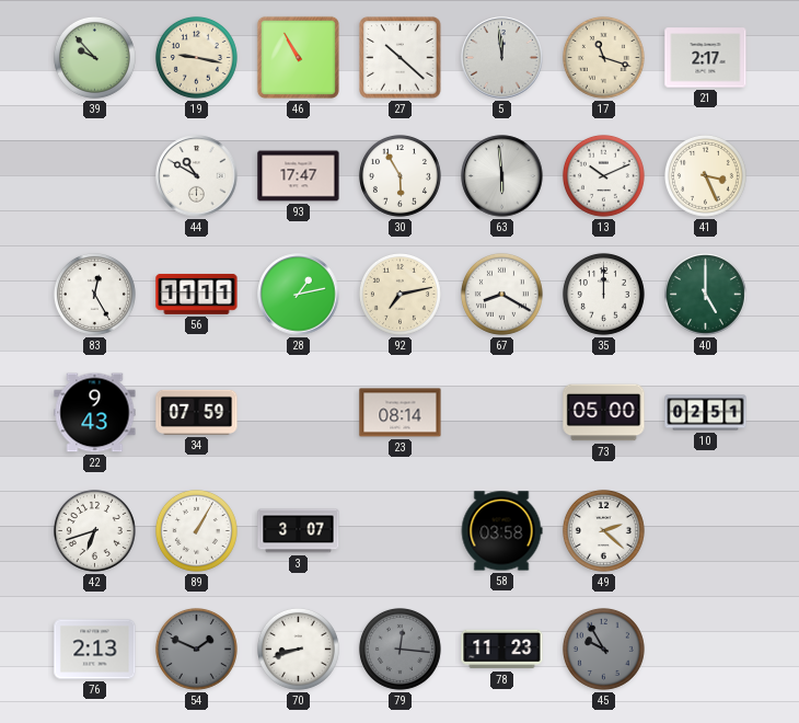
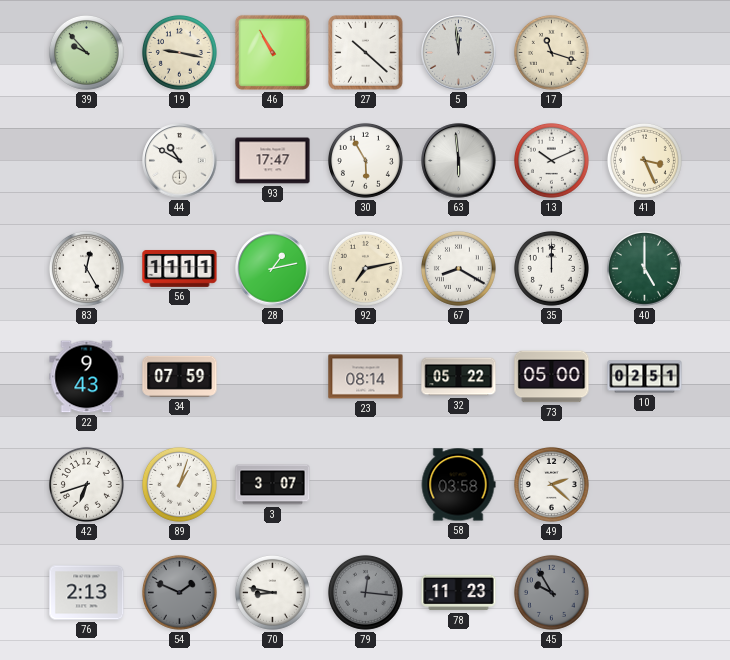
21: 2:17 -> none (706, 58)
32: none -> 05:22 (459, 377)
89: 1:05 -> 1:03 (179, 484)
70: 8:42 -> 8:47 (272, 592)
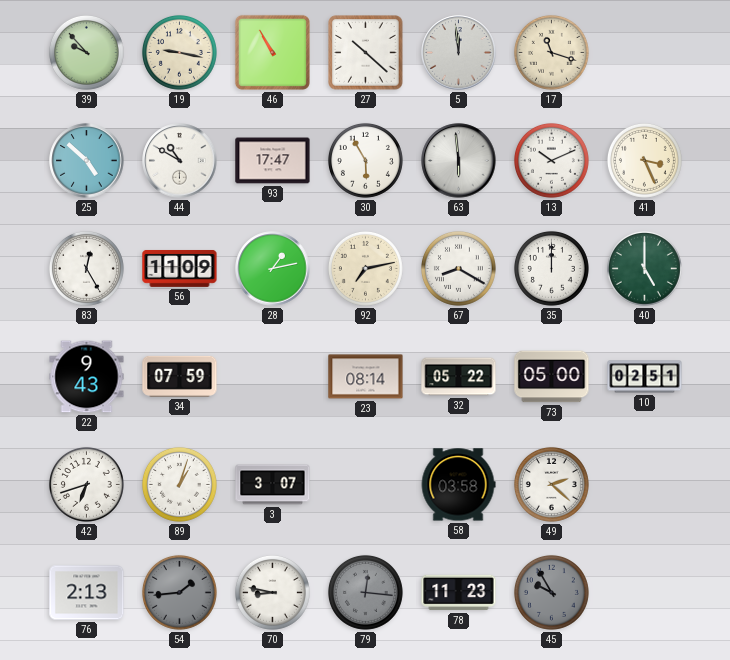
25: none -> 4:52 (87, 161)
56: 11:11 -> 11:09 (180, 268)
54: 1:49 -> 1:44 (179, 592)
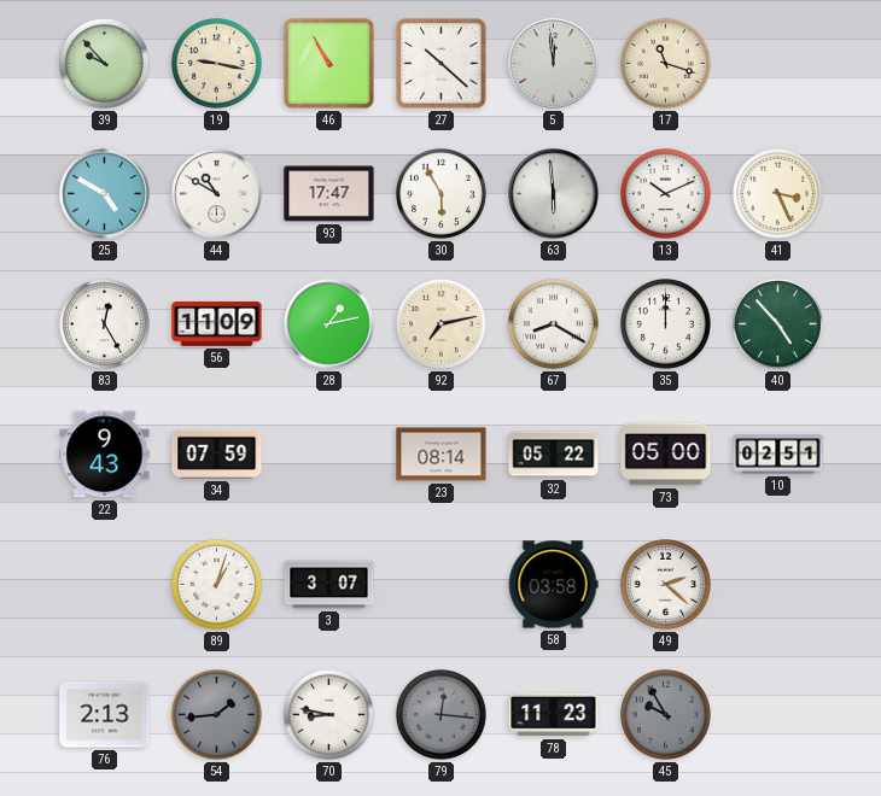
25: 4:52 -> 4:50 (105, 194)
40: 5:00 -> 4:53 (777, 323)
42: 6:42 -> none (86, 484)
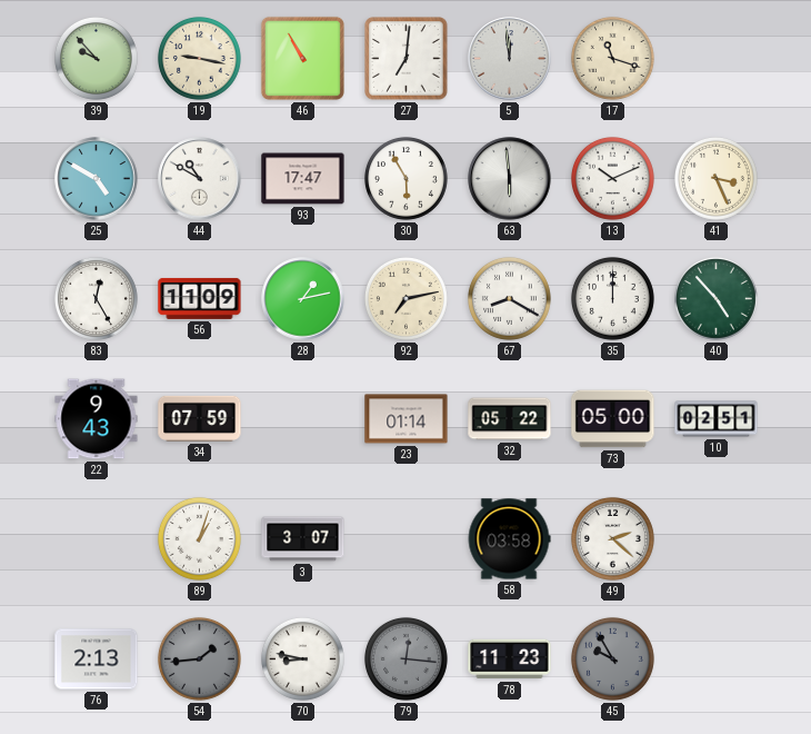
27: 10:22 -> 7:01 (407, 59)
23: 08:14 -> 01:14 (407, 419)
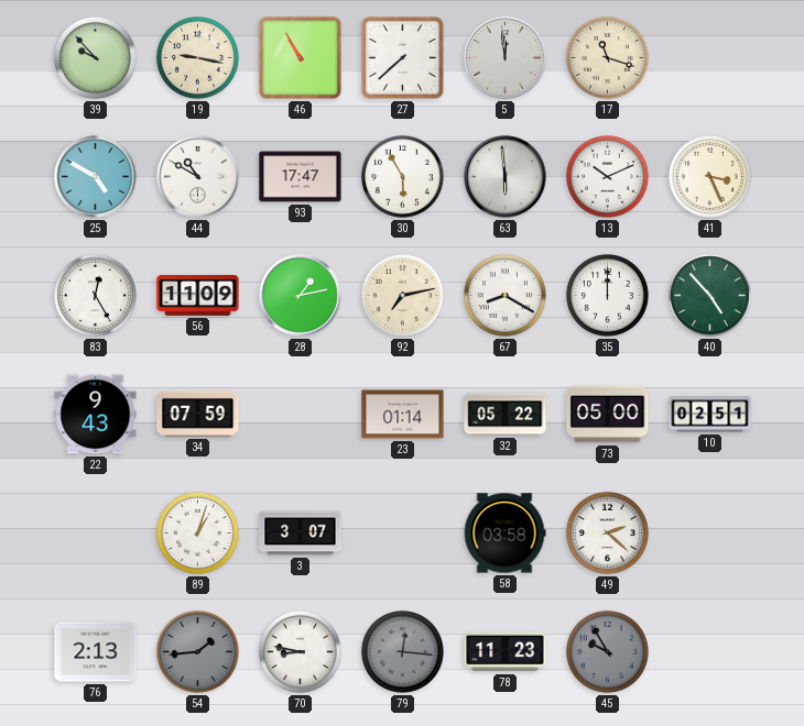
27: 7:01 -> 7:38 (403, 58)
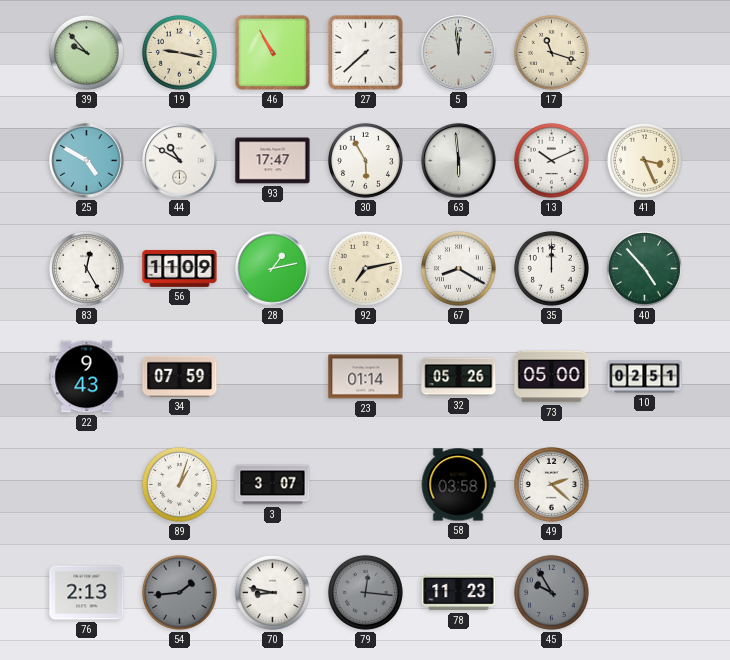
32: 05:22 -> 05:26 (459, 377)
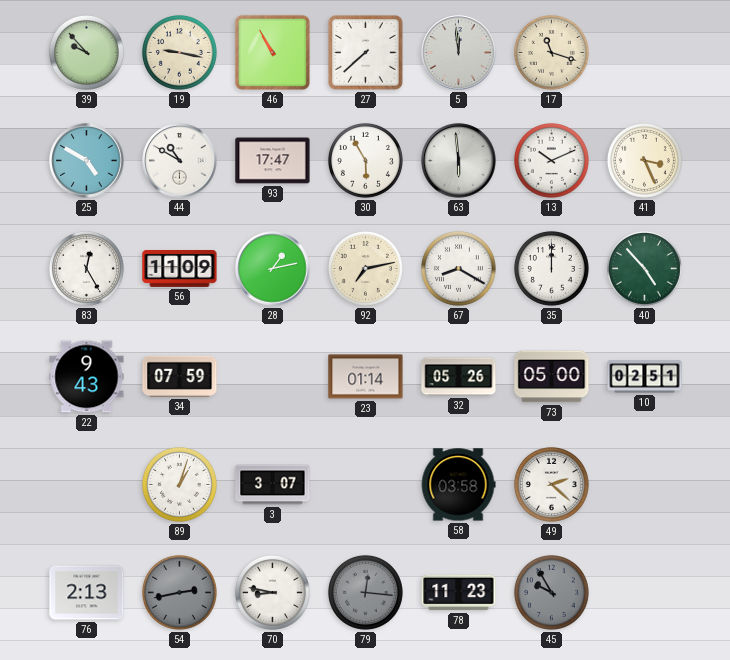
54: 1:44 -> 2:43 (179, 592)
